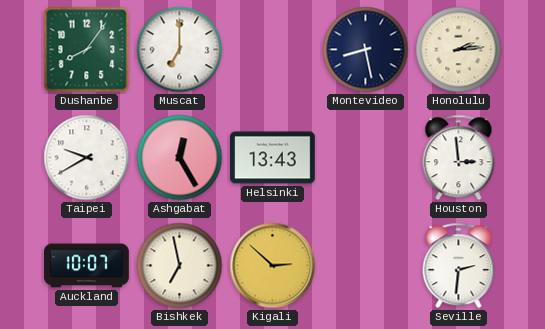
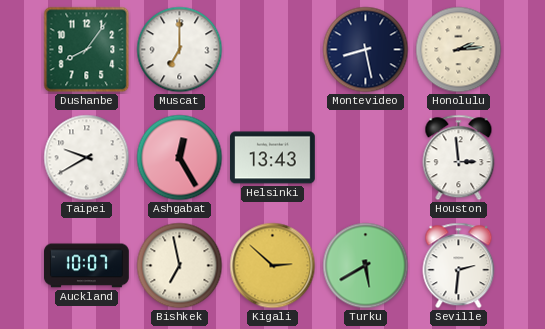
Turku: none -> 5:40 (366, 266)
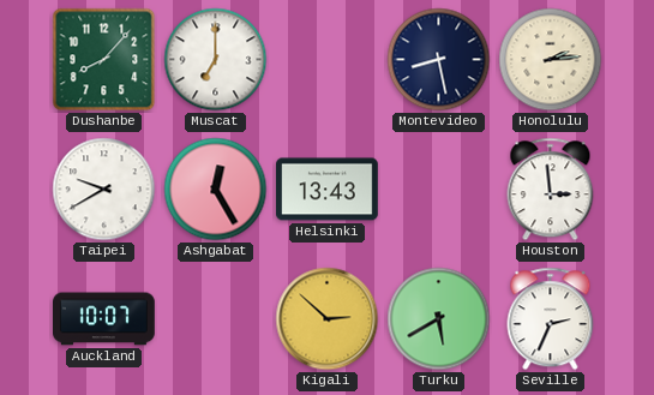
Dushanbe: 8:06 -> 8:07 (104, 60)
Bishkek: 6:58 -> none (180, 266)
Seville: 2:31 -> 2:34 (551, 319)
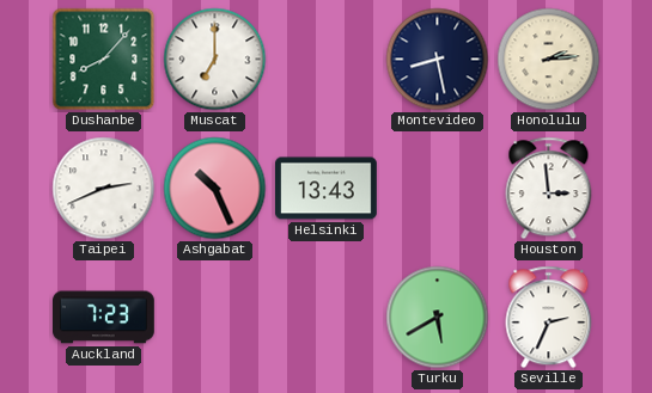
Taipei: 9:40 -> 2:41 (104, 189)
Ashgabat: 12:25 -> 10:26 (215, 189)
Auckland: 10:07 -> 7:23 (104, 318)
Kigali: 2:52 -> none (328, 319)
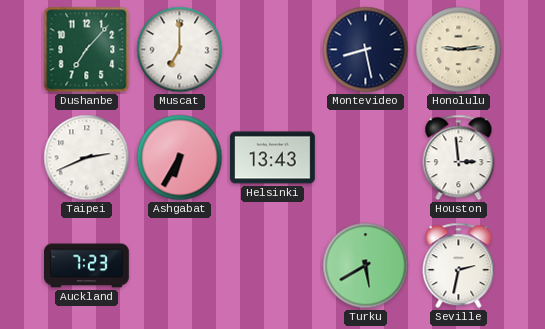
Dushanbe: 8:07 -> 7:07 (87, 50)
Honolulu: 2:14 -> 9:14 (459, 50)
Ashgabat: 10:26 -> 6:35 (180, 158)
Seville: 2:34 -> 2:32 (459, 266)
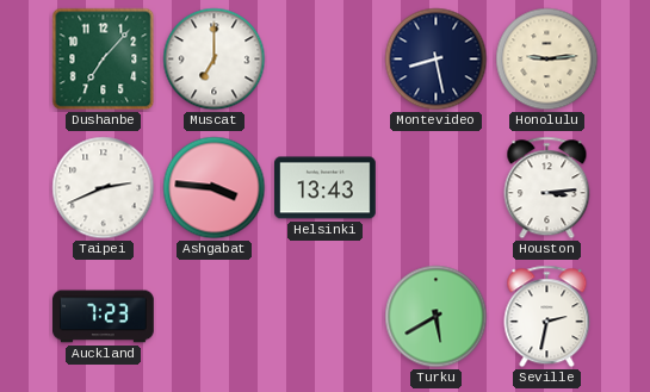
Ashgabat: 6:35 -> 3:46 (215, 188)
Houston: 2:59 -> 3:14 (547, 188)
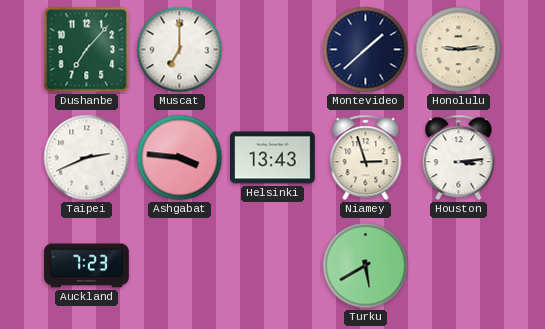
Montevideo: 8:28 -> 1:38 (366, 50)
Niamey: none -> 2:57 (366, 158)
Seville: 2:32 -> none (547, 317)
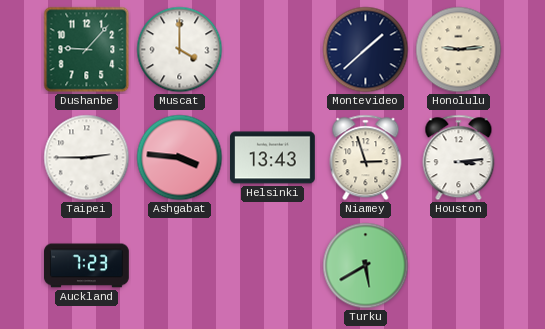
Dushanbe: 7:07 -> 9:07 (87, 50)
Muscat: 7:00 -> 4:00 (180, 50)
Taipei: 2:41 -> 2:45 (87, 158)
